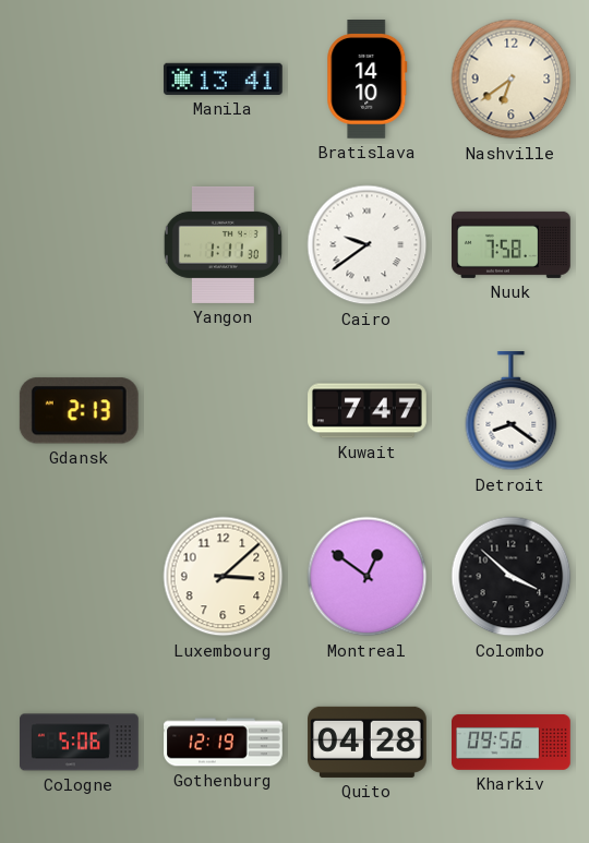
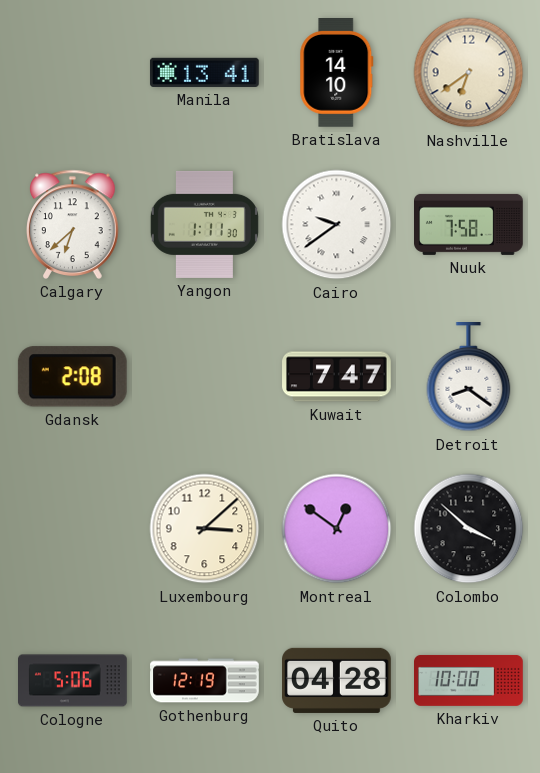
Calgary: none -> 6:38 (73, 224)
Gdansk: 2:13 -> 2:08 (72, 377)
Kharkiv: 09:56 -> 10:00 (469, 680)
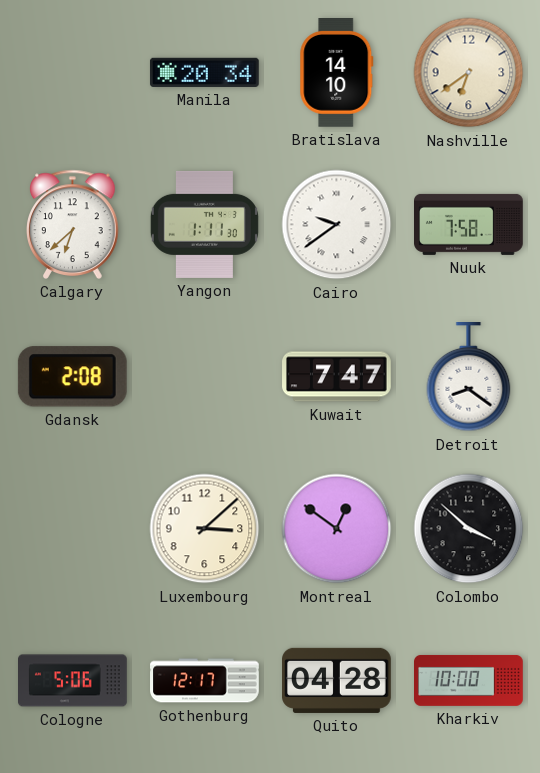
Manila: 13:41 -> 20:34 (205, 72)
Gothenburg: 12:19 -> 12:17 (205, 681)
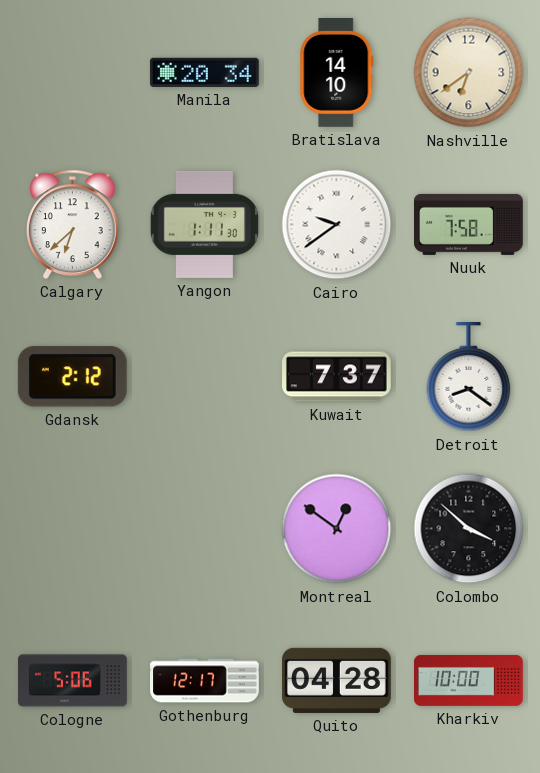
Gdansk: 2:08 -> 2:12 (72, 377)
Kuwait: 7:47 -> 7:37 (337, 377)
Luxembourg: 3:08 -> none (205, 529)
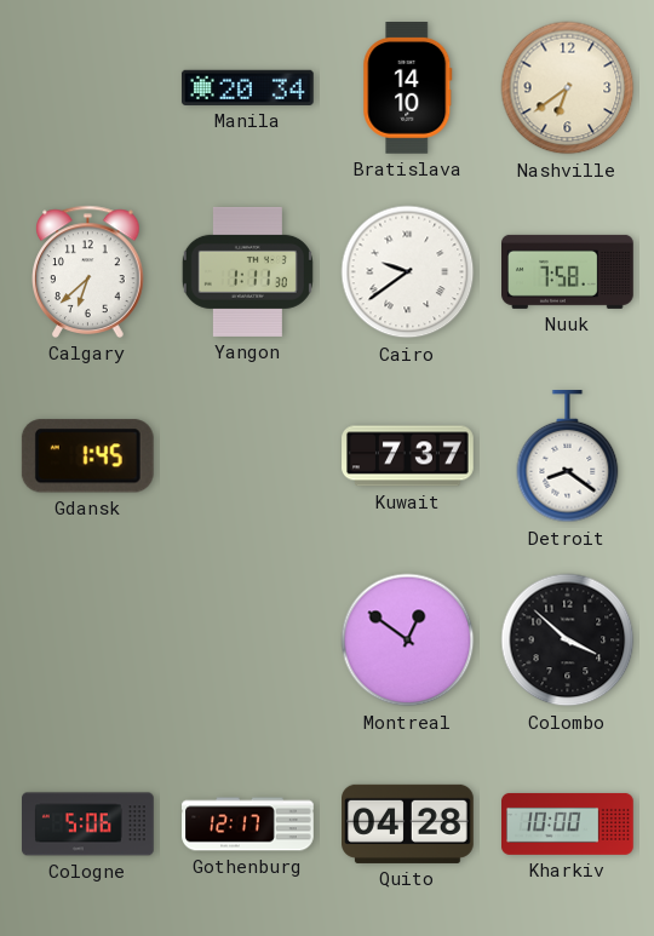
Gdansk: 2:12 -> 1:45 (87, 456)
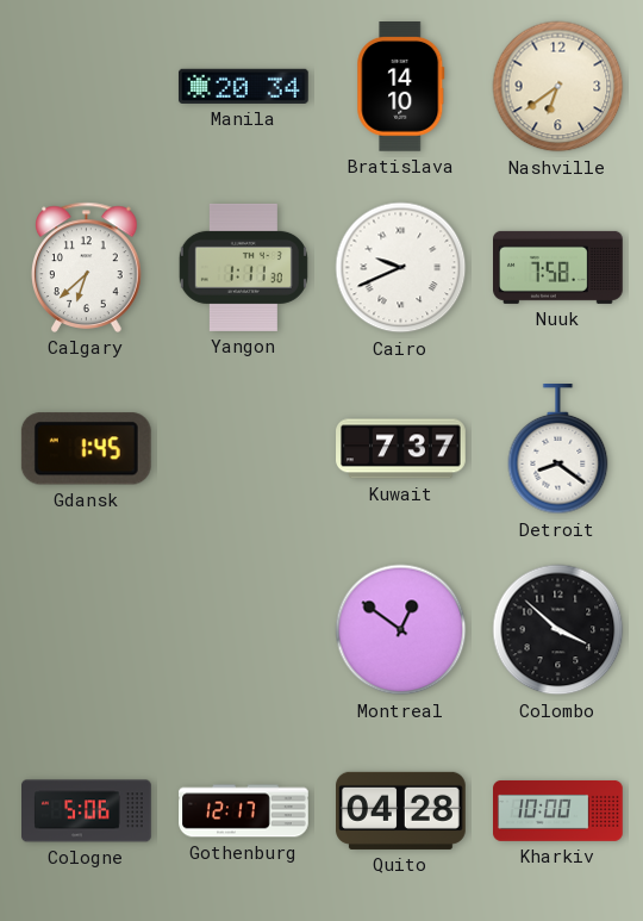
Cairo: 9:39 -> 9:41 (401, 268)
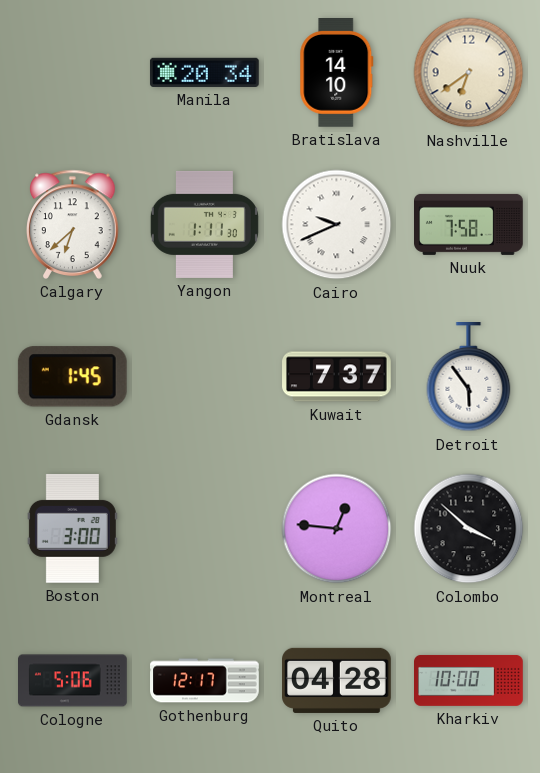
Detroit: 8:21 -> 5:54 (469, 378)
Boston: none -> 3:00 (72, 528)
Montreal: 12:51 -> 12:46 (337, 529)
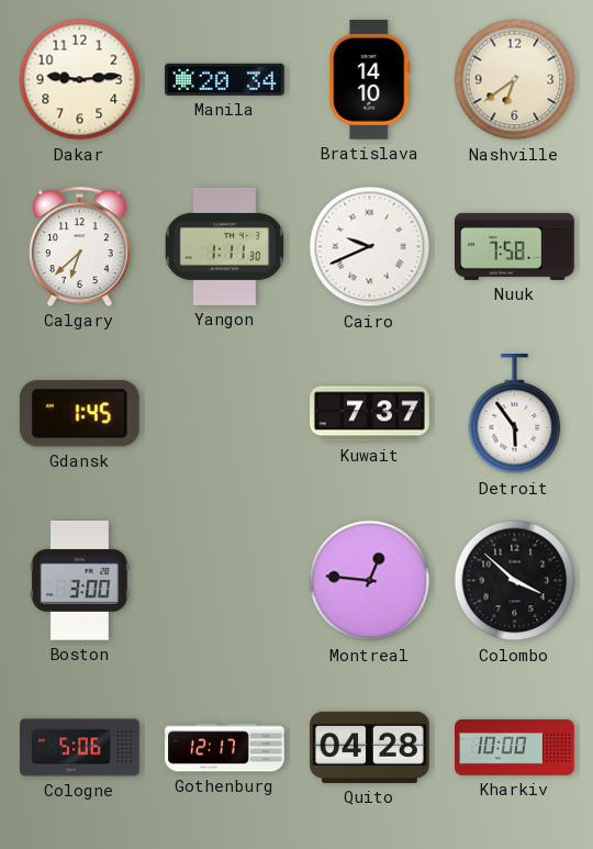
Dakar: none -> 9:14 (80, 80)
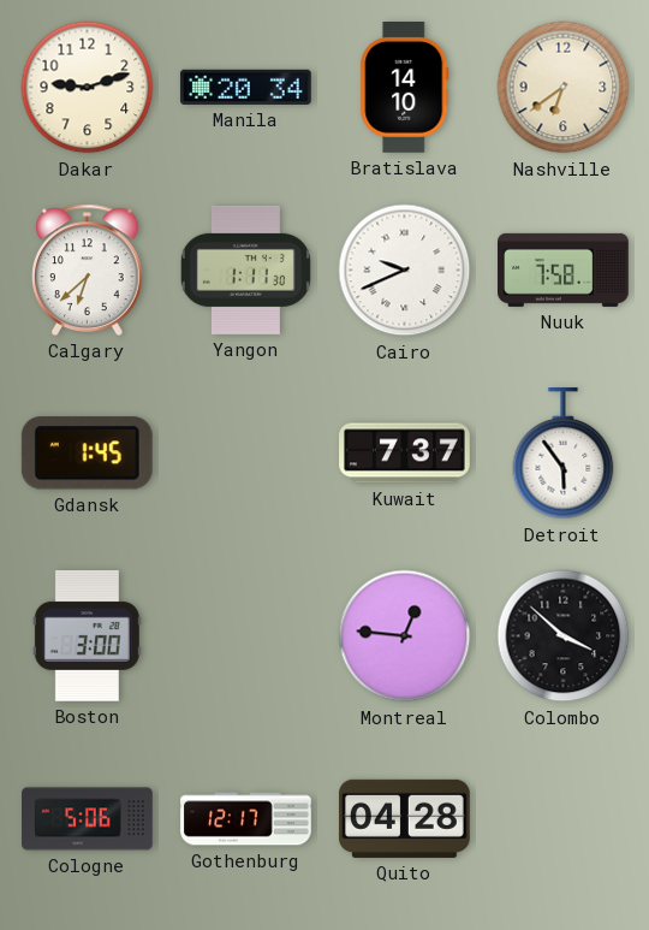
Dakar: 9:14 -> 9:12 (88, 88)
Kharkiv: 10:00 -> none (515, 747)
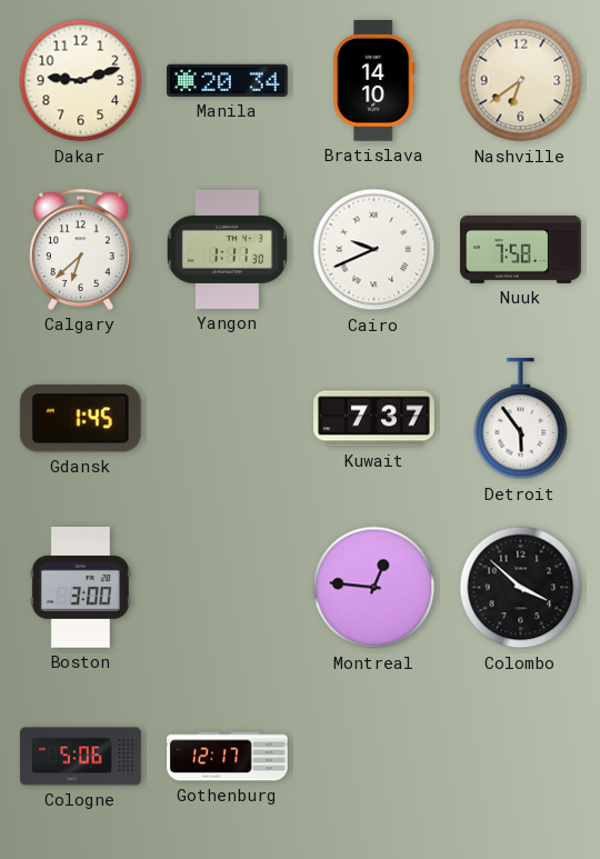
Quito: 04:28 -> none (405, 818)
